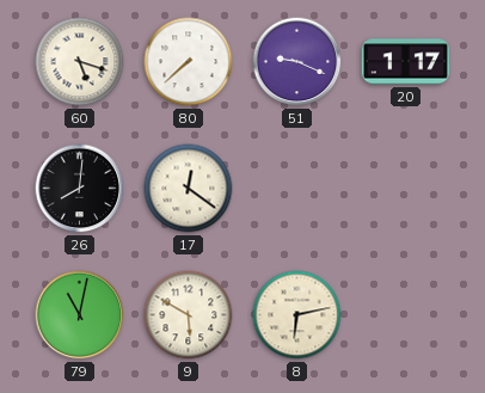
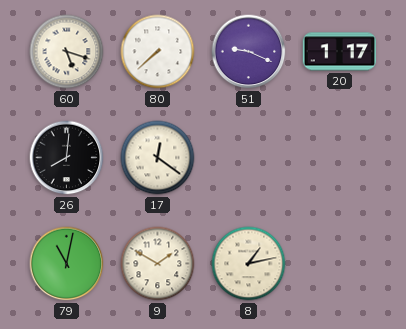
9: 5:50 -> 1:50 (158, 264)
8: 6:13 -> 1:13 (249, 264)
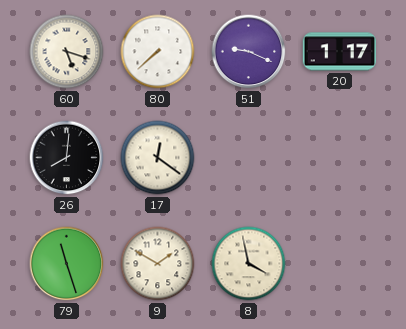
79: 11:02 -> 11:27 (67, 264)
8: 1:13 -> 3:58 (249, 264)
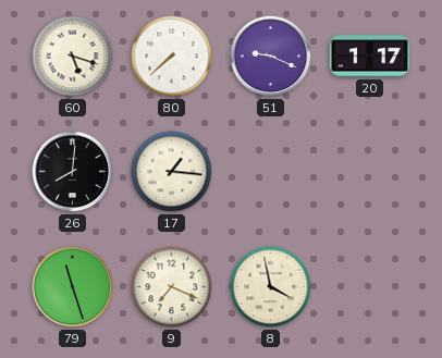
17: 12:21 -> 1:16 (172, 172)
9: 1:50 -> 7:19 (172, 287)
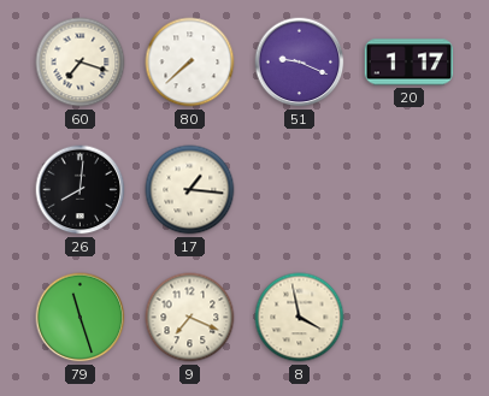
60: 5:18 -> 7:18 (81, 63)
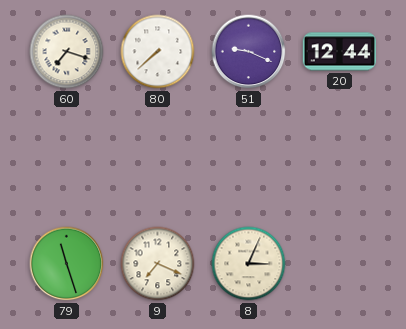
20: 1:17 -> 12:44 (340, 52)
26: 8:01 -> none (81, 190)
17: 1:16 -> none (190, 190)
8: 3:58 -> 3:04 (249, 264)
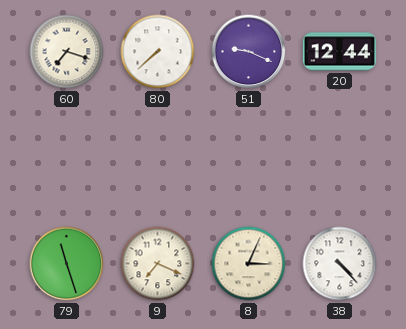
38: none -> 4:23 (340, 264)
